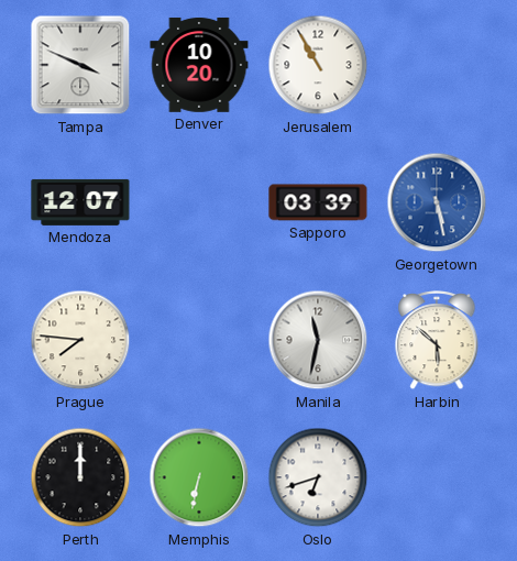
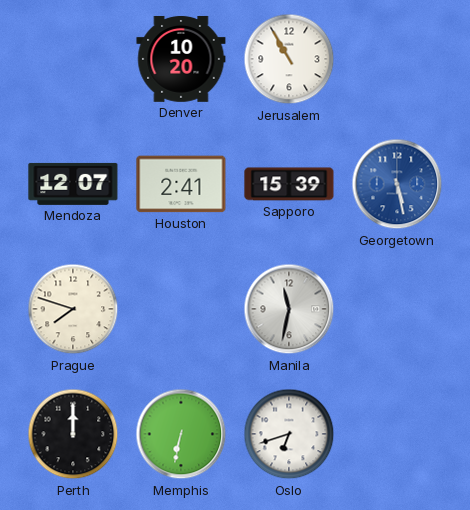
Tampa: 3:49 -> none (80, 65)
Houston: none -> 2:41 (181, 184)
Sapporo: 03:39 -> 15:39 (289, 184)
Prague: 7:46 -> 7:48 (73, 309)
Harbin: 5:52 -> none (437, 341)
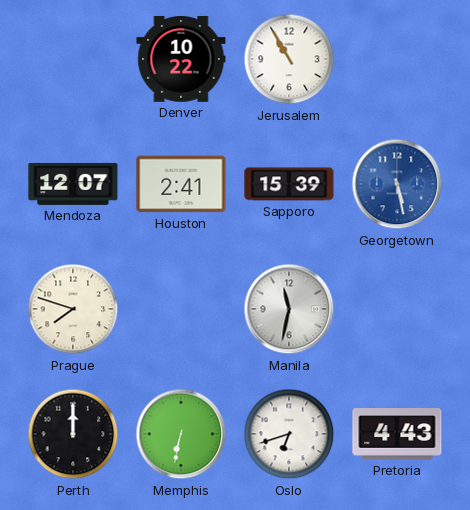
Denver: 10:20 -> 10:22 (181, 59)
Pretoria: none -> 4:43 (397, 434)
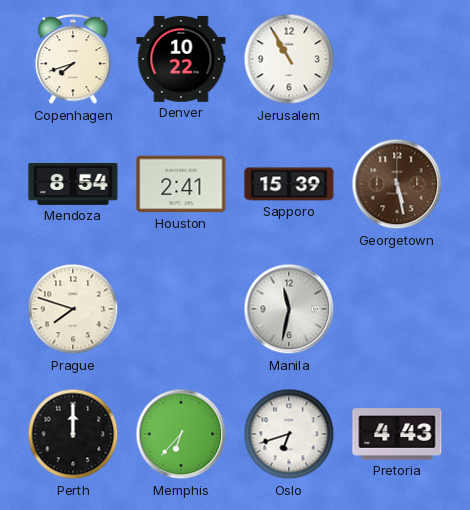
Copenhagen: none -> 7:42 (73, 60)
Mendoza: 12:07 -> 8:54 (73, 184)
Georgetown dial: blue -> brown (397, 184)
Memphis: 6:32 -> 6:37 (181, 434)
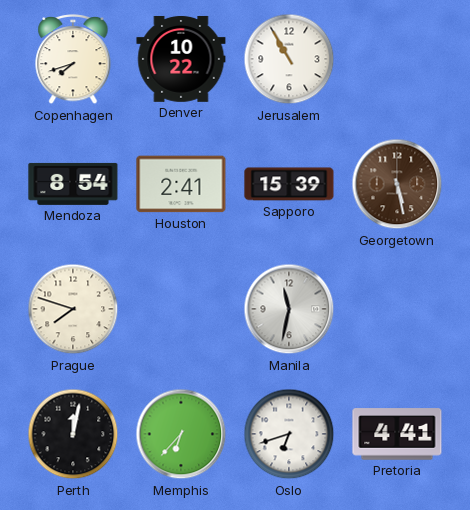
Perth: 12:00 -> 12:02 (73, 434)
Pretoria: 4:43 -> 4:41 (397, 434)
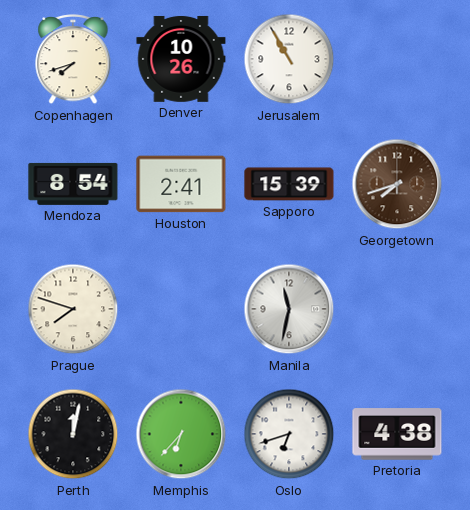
Denver: 10:22 -> 10:26 (181, 59)
Georgetown: 5:28 -> 7:42 (397, 184)
Pretoria: 4:41 -> 4:38 (397, 434)
